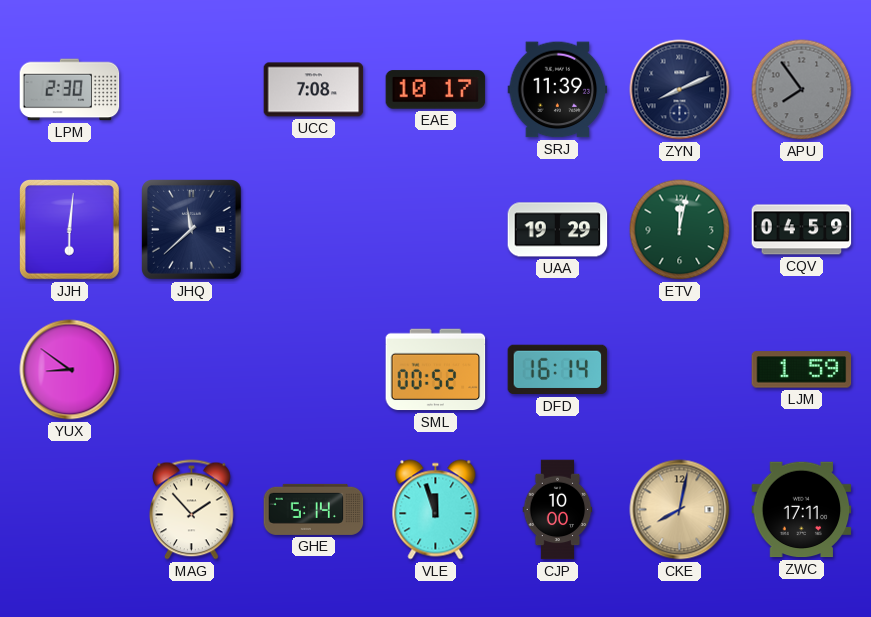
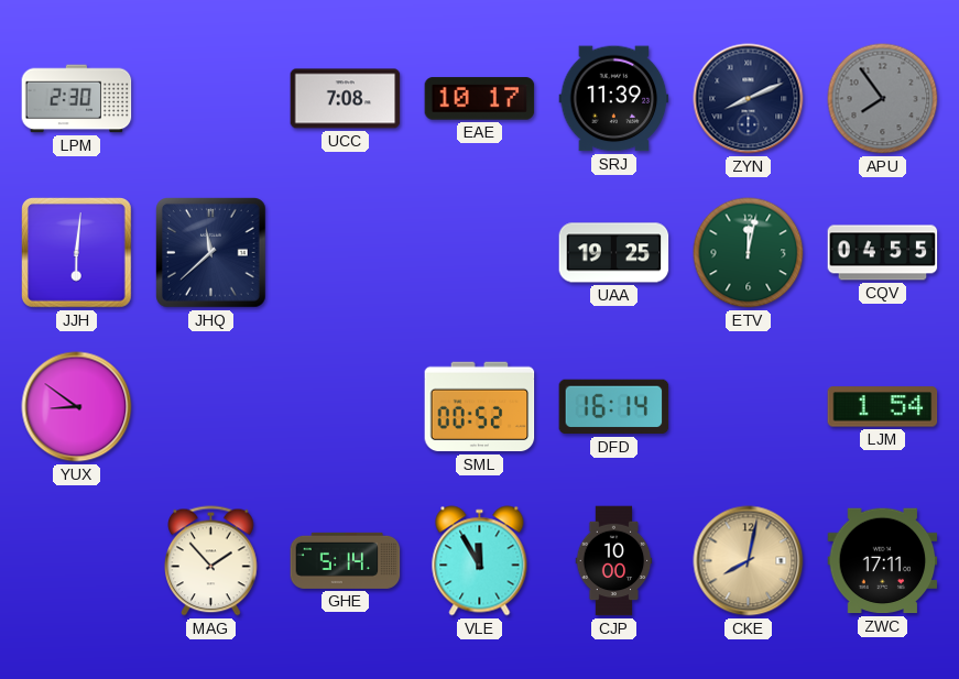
UAA: 19:29 -> 19:25 (614, 253)
CQV: 04:59 -> 04:55 (883, 253)
LJM: 1:59 -> 1:54 (883, 407)
VLE: 11:57 -> 11:55 (480, 561)
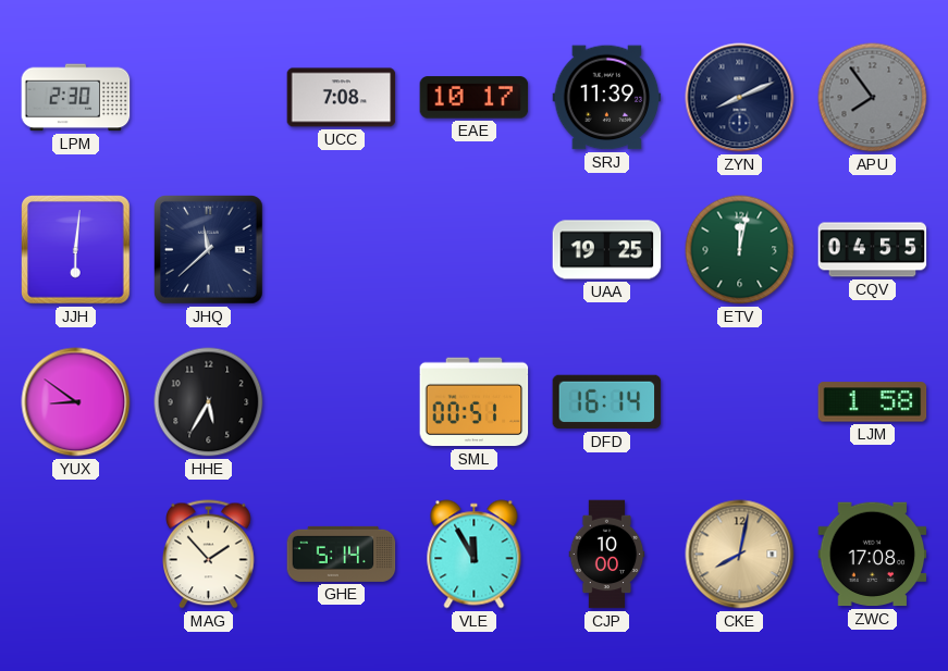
HHE: none -> 5:35 (209, 402)
SML: 00:52 -> 00:51 (475, 402)
LJM: 1:54 -> 1:58 (873, 402)
ZWC: 17:11 -> 17:08 (873, 555)
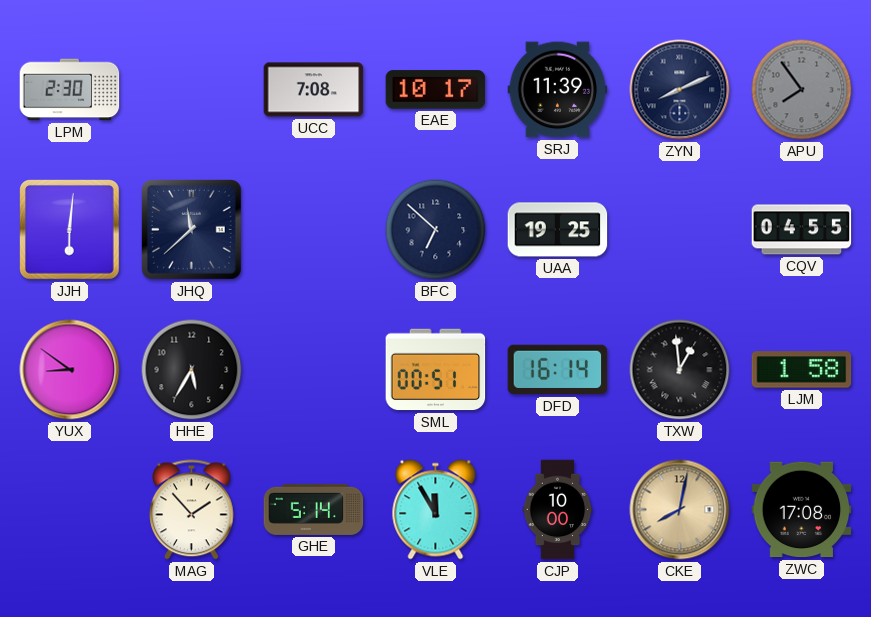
BFC: none -> 6:52 (436, 230)
ETV: 12:02 -> none (740, 250)
TXW: none -> 12:59 (680, 370)
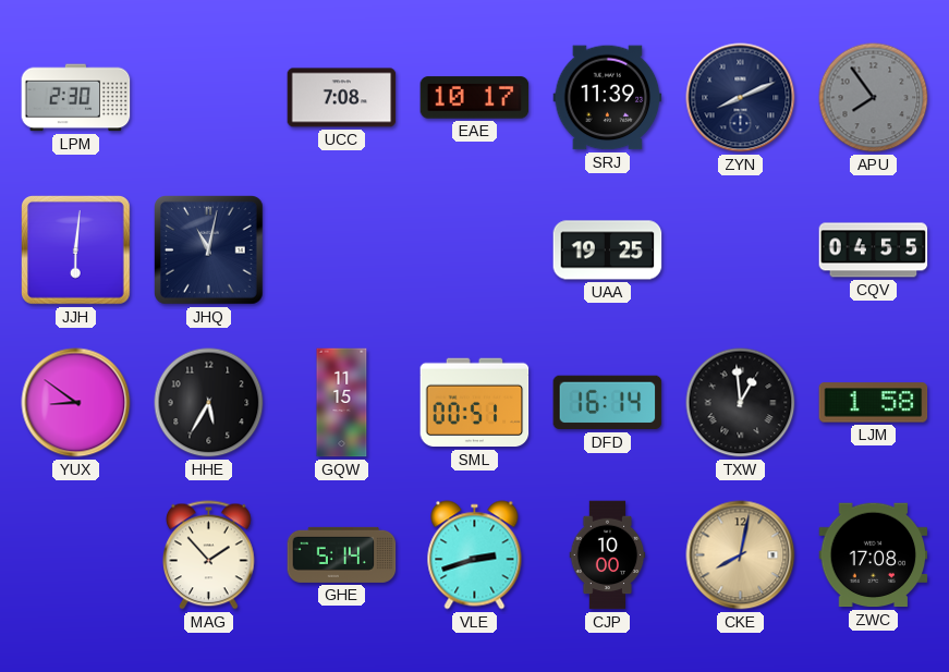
JHQ: 11:38 -> 11:02 (209, 251)
BFC: 6:52 -> none (436, 230)
GQW: none -> 11:15 (342, 403)
VLE: 11:55 -> 2:42 (475, 555)
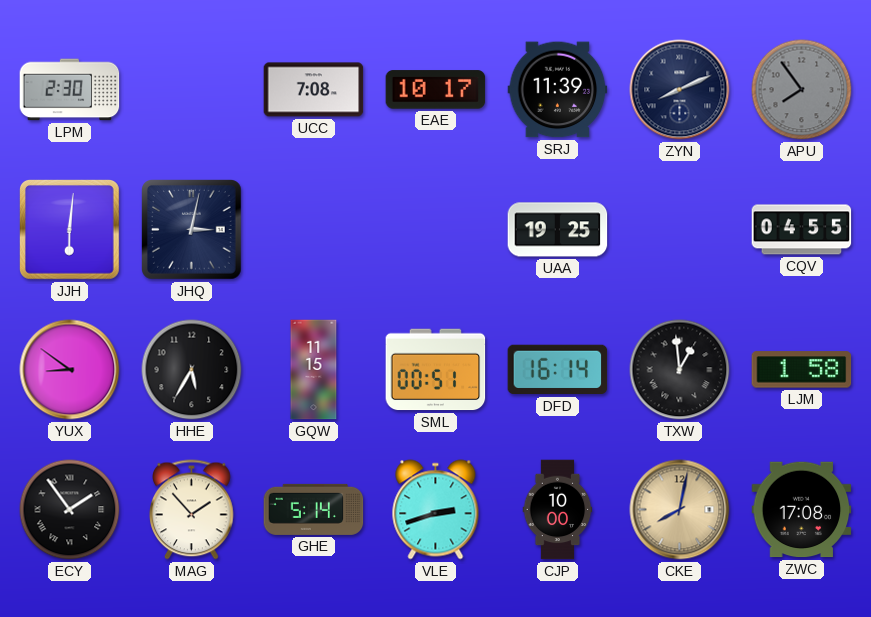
JHQ: 11:02 -> 3:02 (192, 230)
ECY: none -> 1:54 (70, 510)
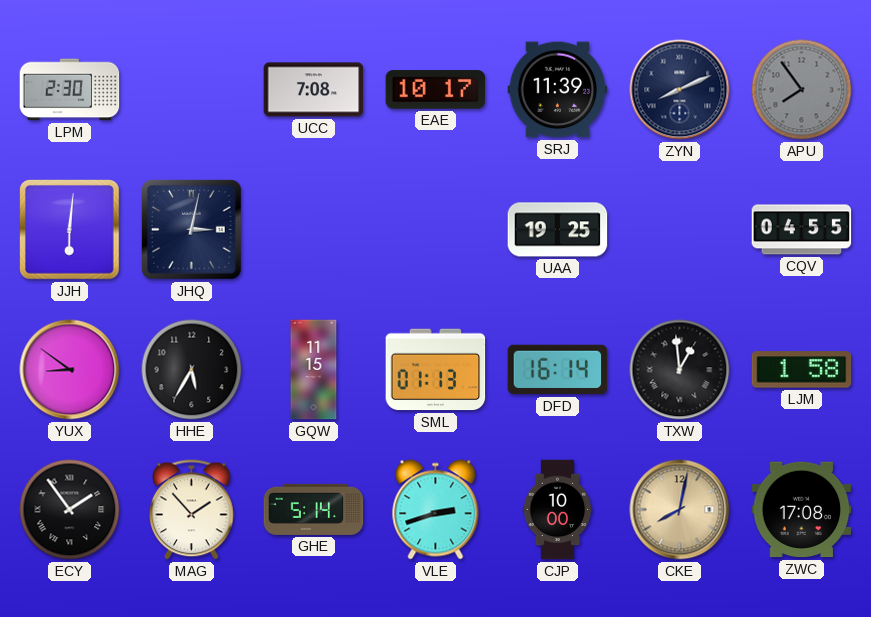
SML: 00:51 -> 01:13 (436, 370)
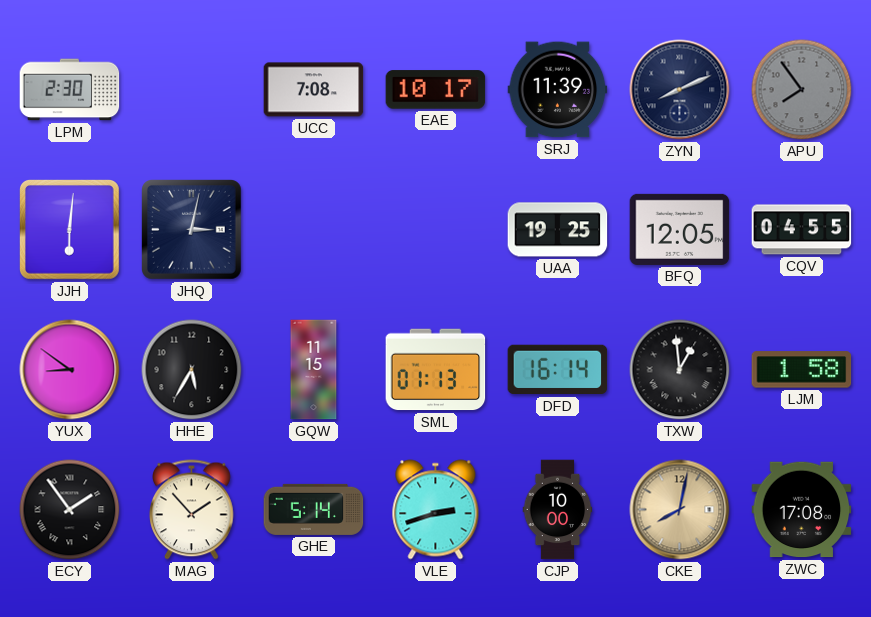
BFQ: none -> 12:05 (680, 229)
